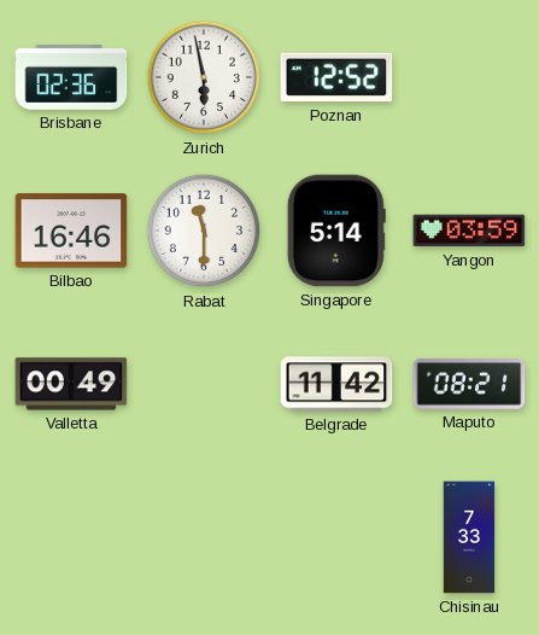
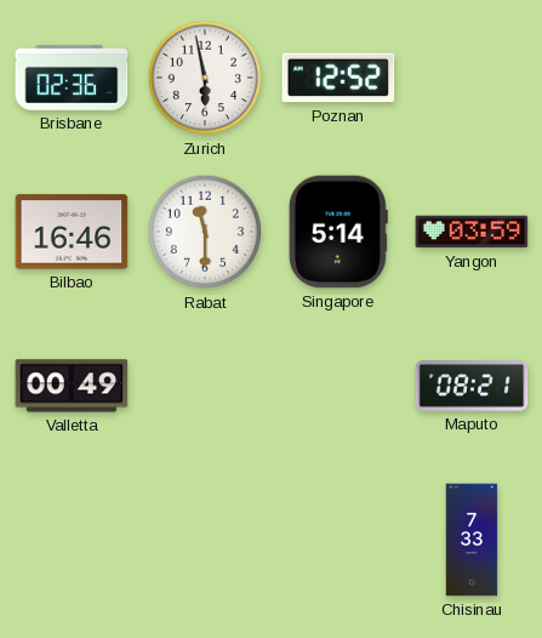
Belgrade: 11:42 -> none (336, 384)
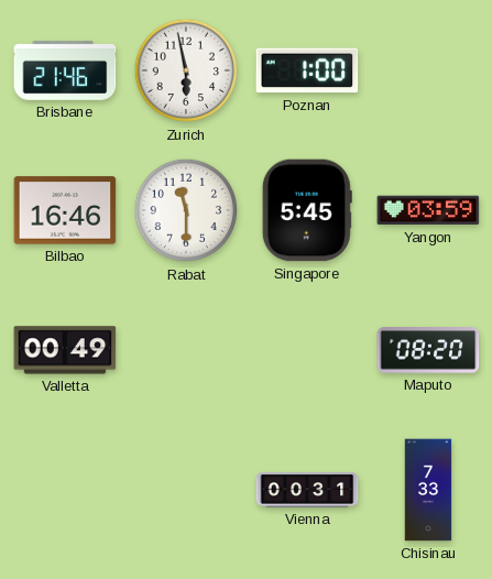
Brisbane: 02:36 -> 21:46 (65, 72)
Poznan: 12:52 -> 1:00 (307, 70)
Singapore: 5:14 -> 5:45 (307, 210)
Maputo: 08:21 -> 08:20 (428, 351)
Vienna: none -> 00:31 (307, 490)
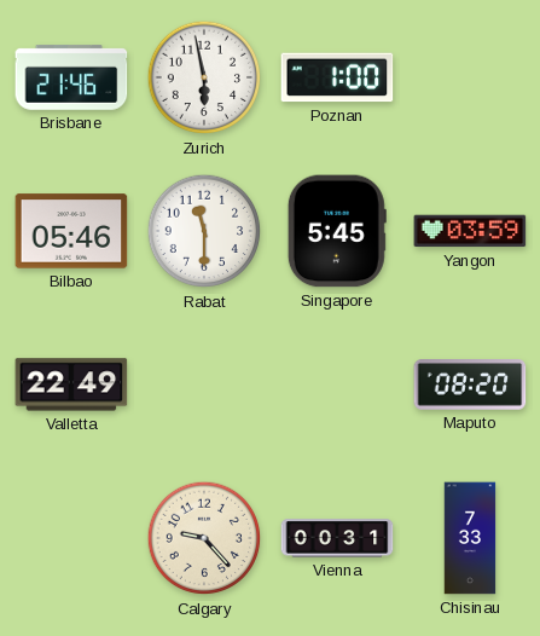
Bilbao: 16:46 -> 05:46 (71, 231)
Valletta: 00:49 -> 22:49 (71, 385)
Calgary: none -> 9:23 (204, 538)
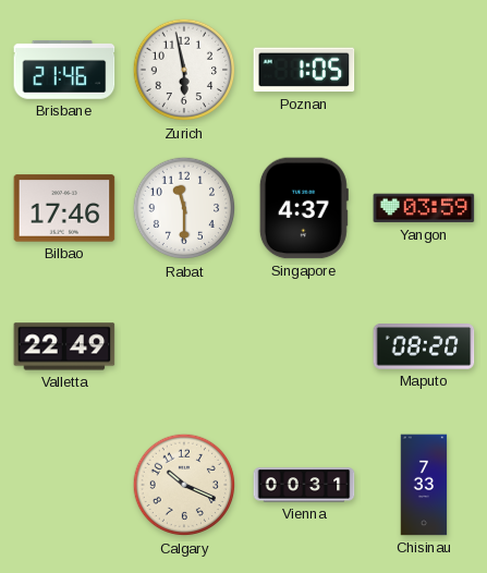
Poznan: 1:00 -> 1:05 (304, 70)
Bilbao: 05:46 -> 17:46 (64, 208)
Singapore: 5:45 -> 4:37 (304, 208)
Calgary: 9:23 -> 10:19 (184, 485)
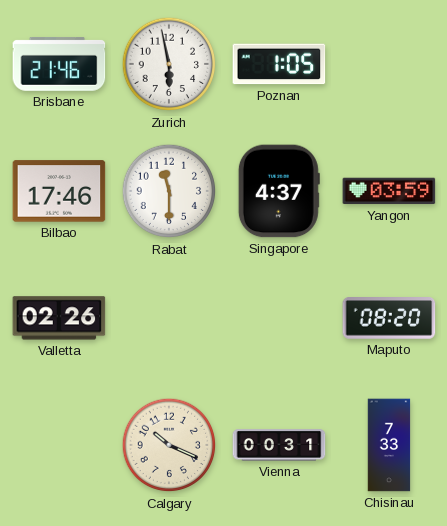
Valletta: 22:49 -> 02:26 (59, 318)
